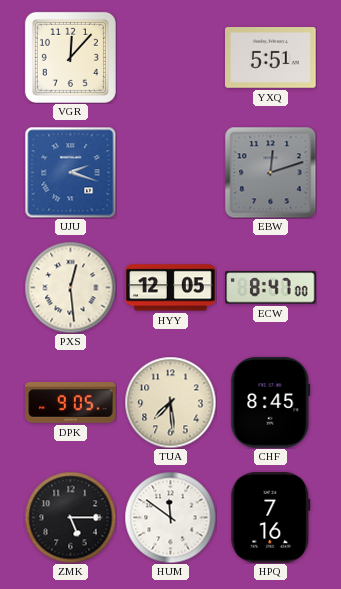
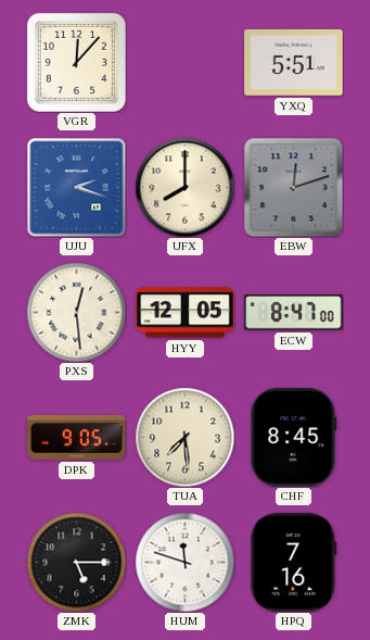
UFX: none -> 8:00 (184, 187)
HUM: 11:51 -> 11:48 (184, 562)
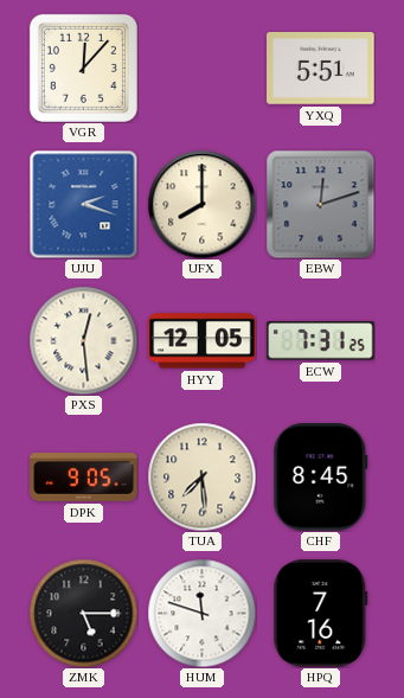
ECW: 8:47 -> 7:31 (321, 341)
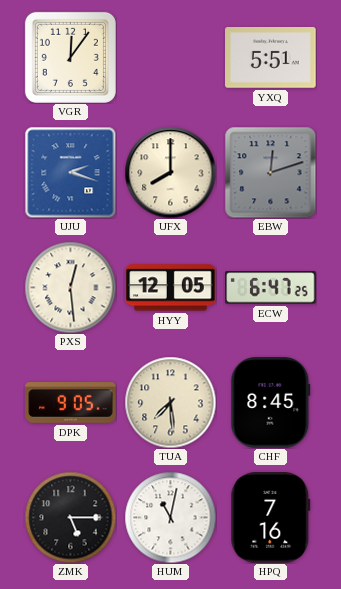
VGR: 12:07 -> 12:06 (70, 57)
ECW: 7:31 -> 6:47 (271, 288)
HUM: 11:48 -> 11:02 (170, 517)
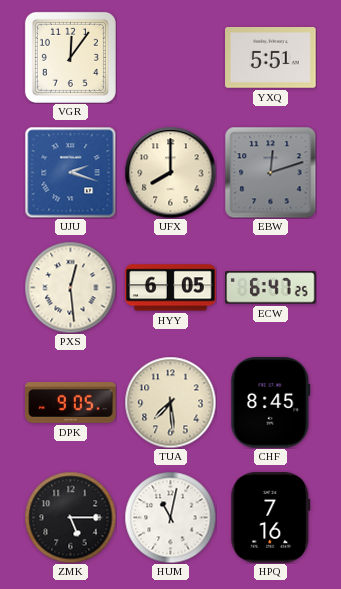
HYY: 12:05 -> 6:05 (171, 288)
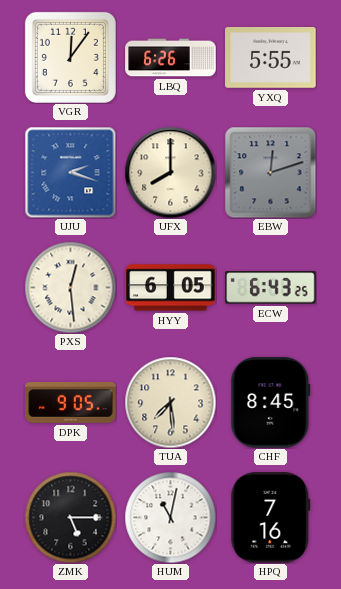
LBQ: none -> 6:26 (171, 58)
YXQ: 5:51 -> 5:55 (271, 58)
ECW: 6:47 -> 6:43 (271, 288)
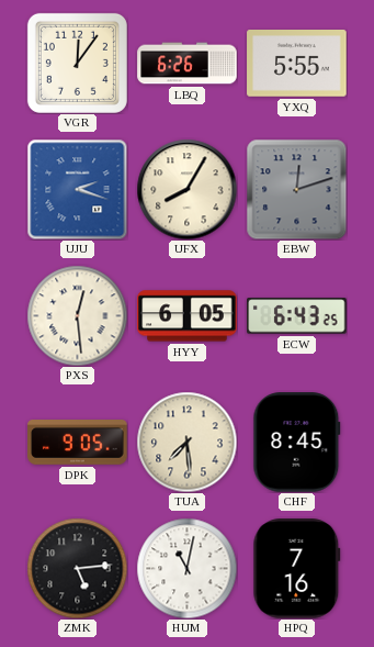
UFX: 8:00 -> 8:05 (186, 189)
ZMK: 5:15 -> 5:14 (77, 568)
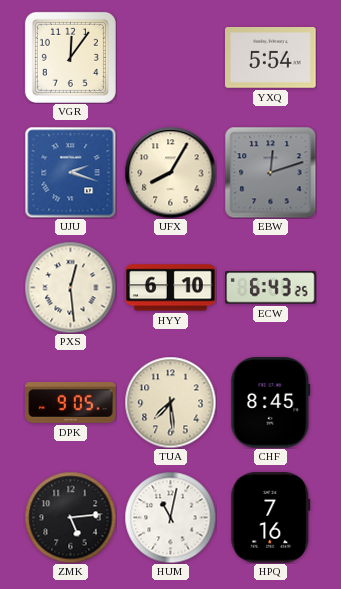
LBQ: 6:26 -> none (188, 64)
YXQ: 5:55 -> 5:54 (271, 58)
HYY: 6:05 -> 6:10 (171, 288)
